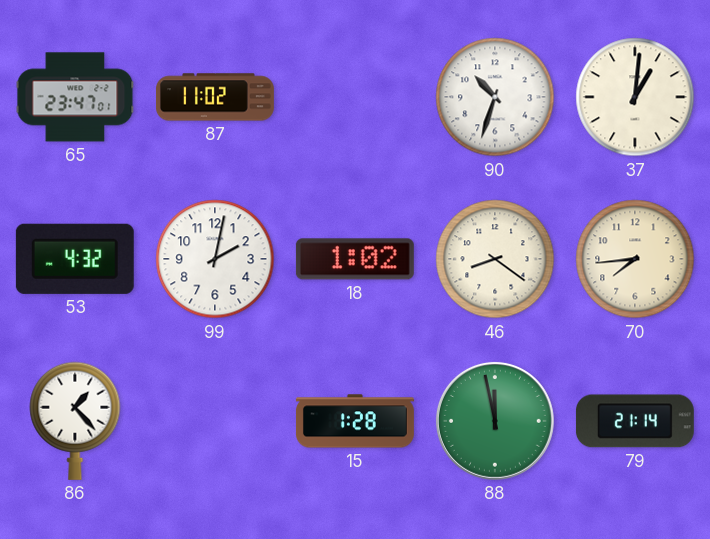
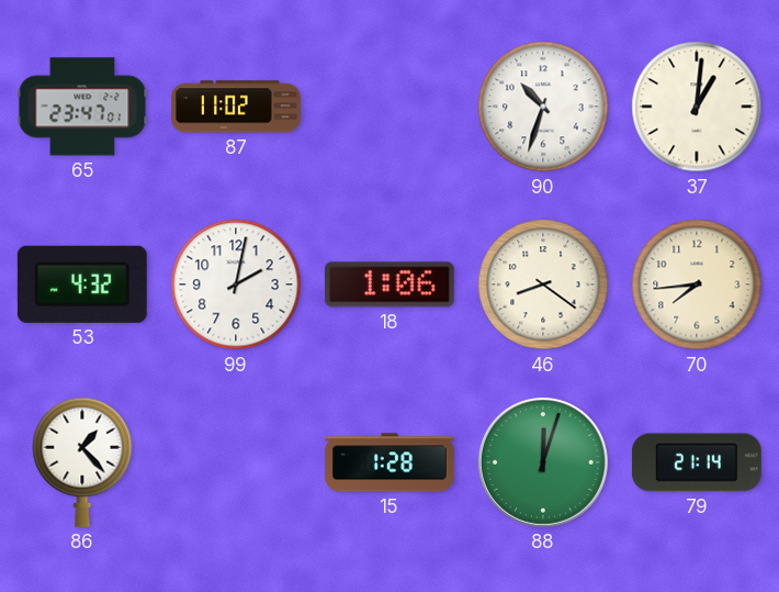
18: 1:02 -> 1:06 (390, 284)
88: 11:58 -> 12:03 (543, 462)
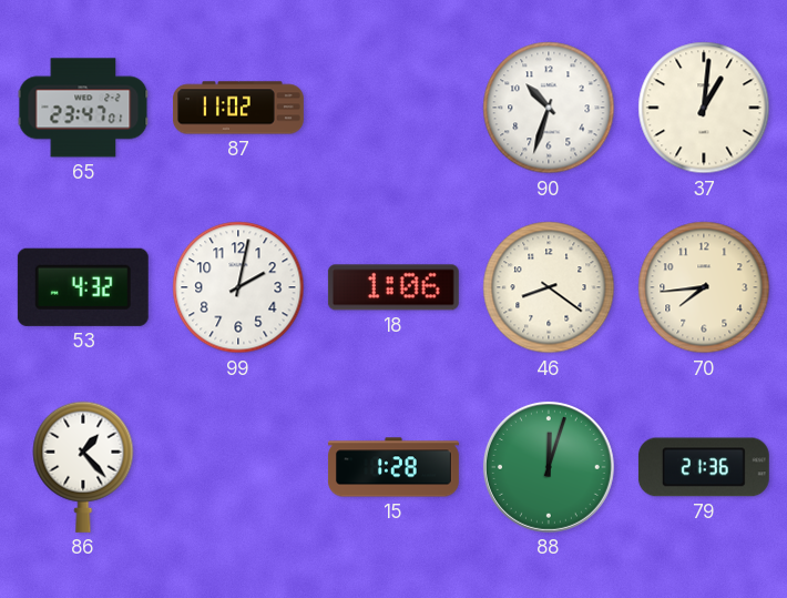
79: 21:14 -> 21:36 (704, 467)
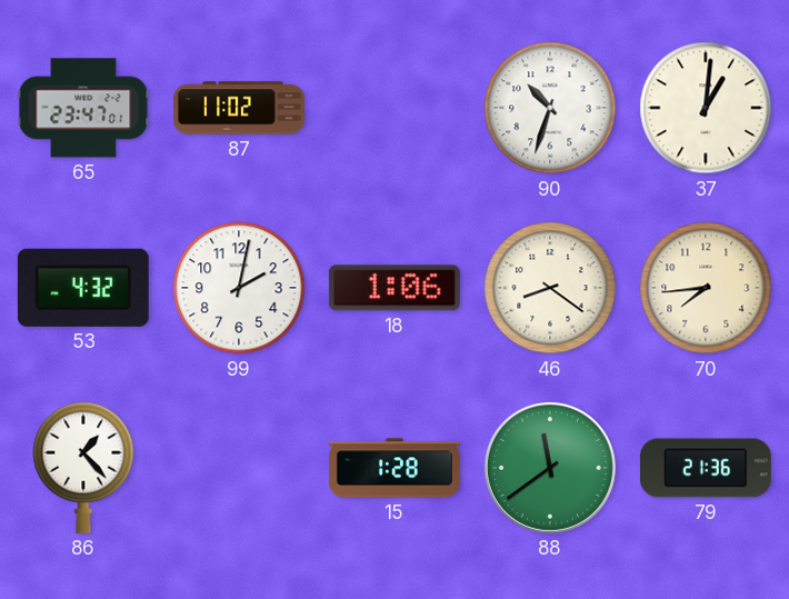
88: 12:03 -> 11:39 (550, 468)
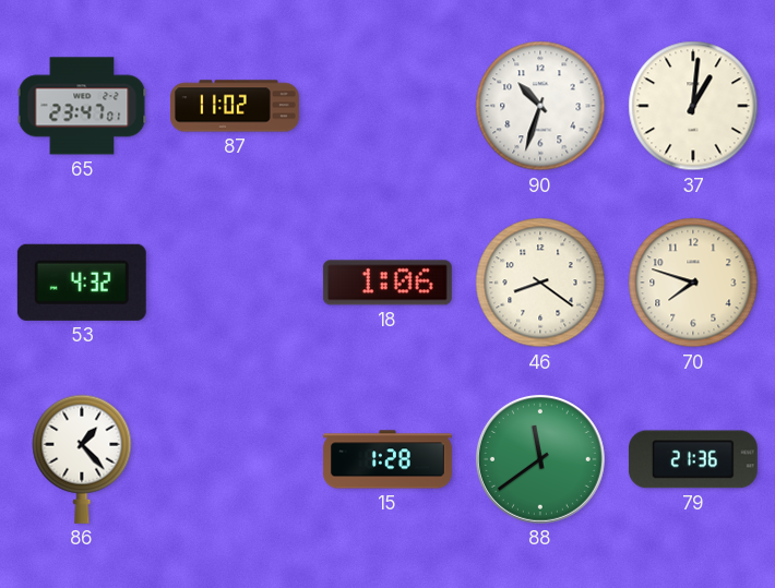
99: 2:02 -> none (239, 288)
70: 7:44 -> 7:48 (693, 283)
